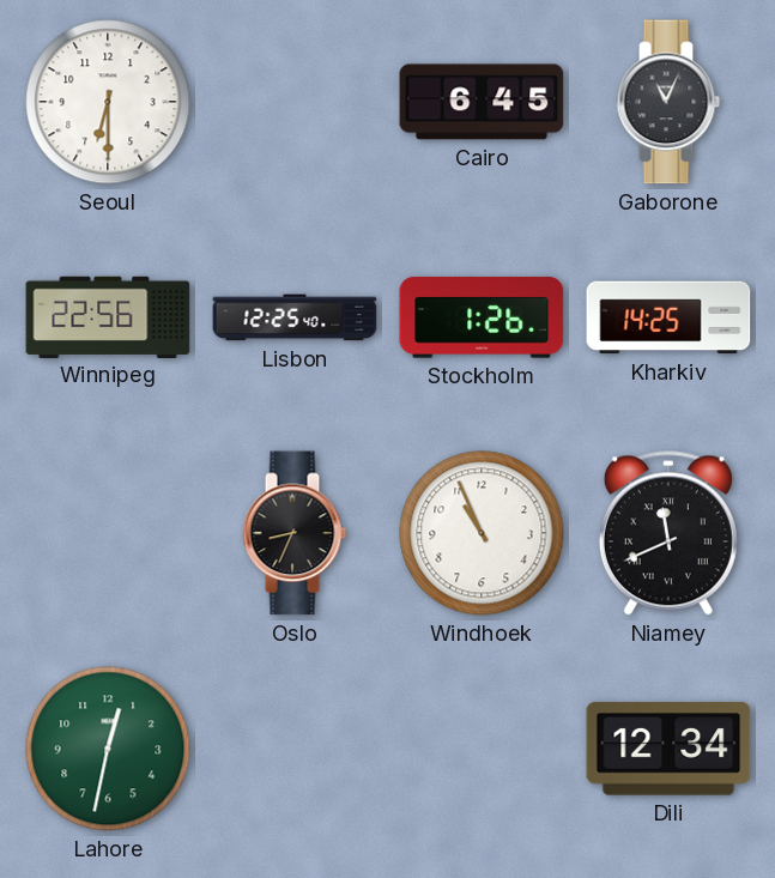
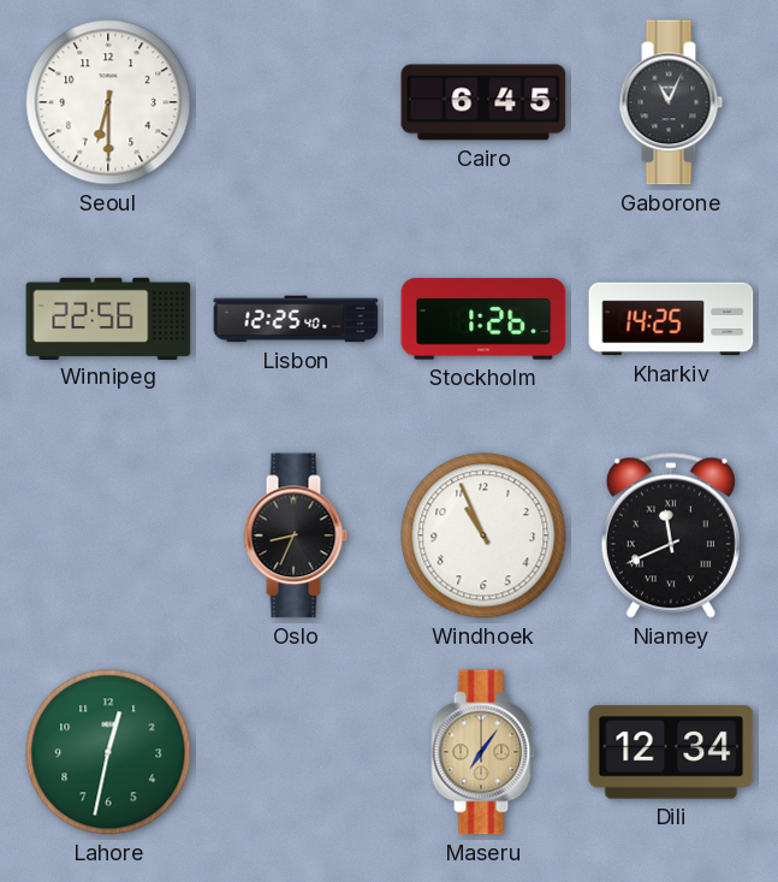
Maseru: none -> 7:06 (483, 752)
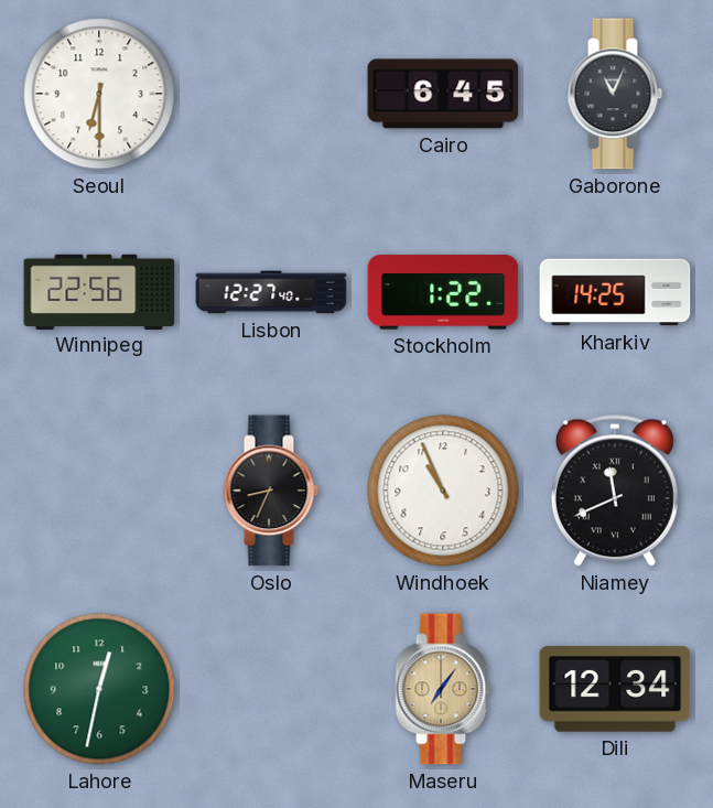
Lisbon: 12:25 -> 12:27 (271, 292)
Stockholm: 1:26 -> 1:22 (443, 292)
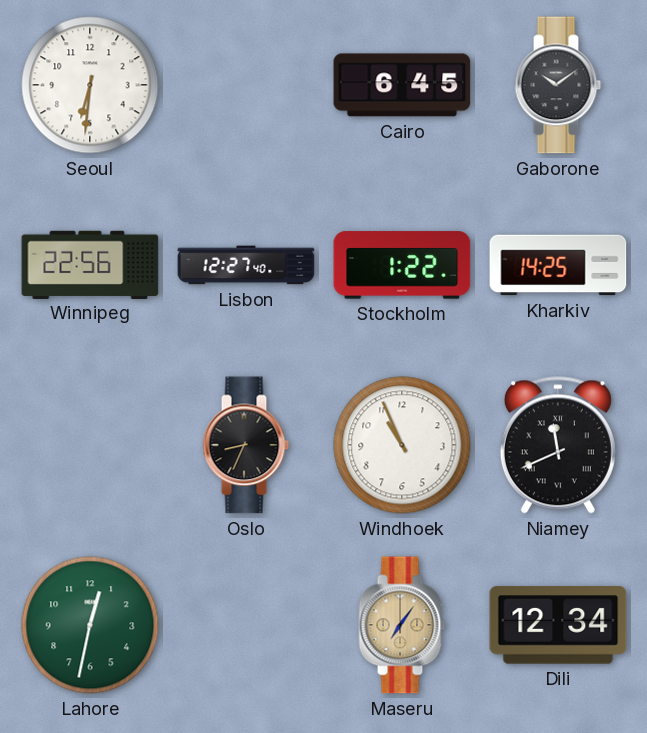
Seoul: 6:30 -> 6:31 (90, 85)
Gaborone: 11:04 -> 10:09 (558, 85)
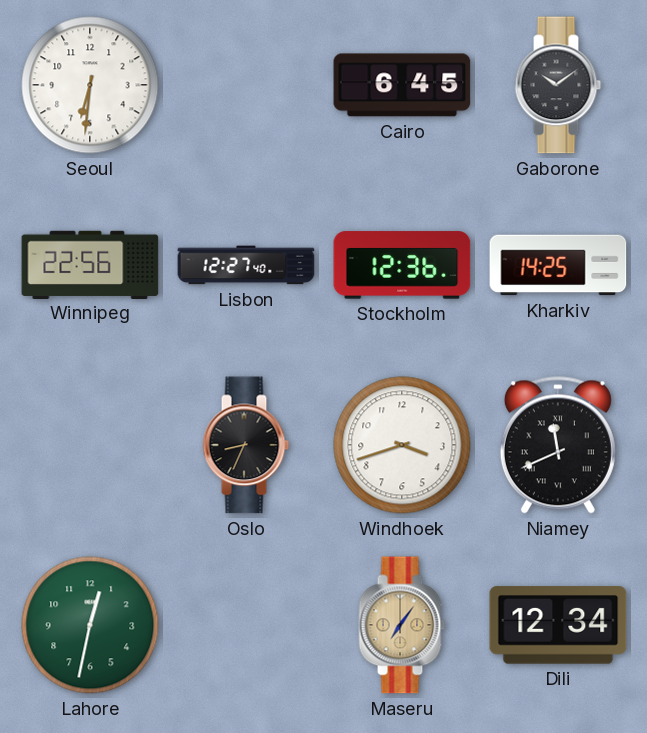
Stockholm: 1:22 -> 12:36 (402, 265)
Windhoek: 10:56 -> 3:42 (402, 445)
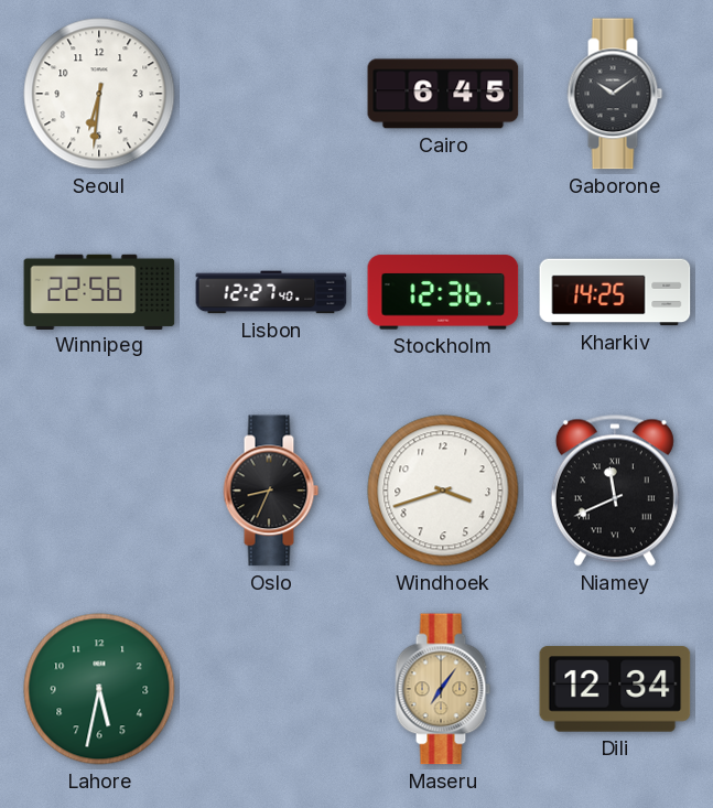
Lahore: 12:32 -> 5:32 (99, 689)
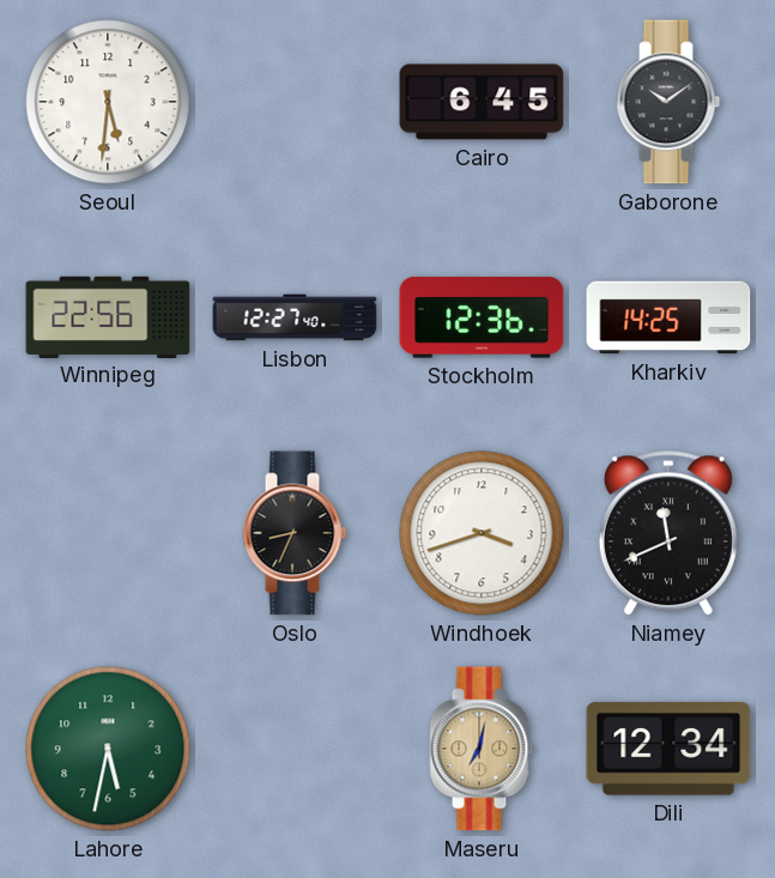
Seoul: 6:31 -> 5:31 (108, 102)
Maseru: 7:06 -> 7:02 (482, 749)
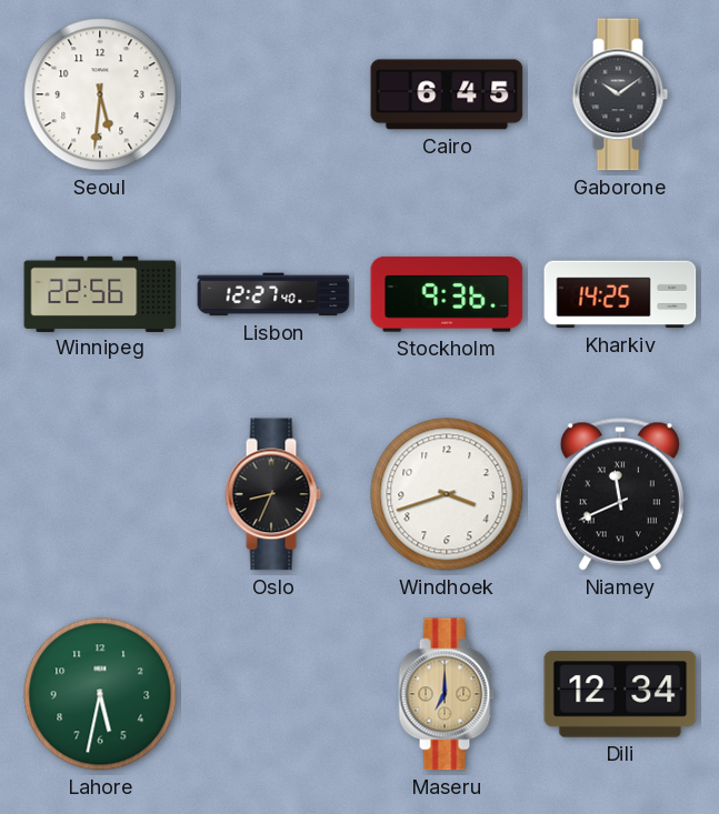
Stockholm: 12:36 -> 9:36 (447, 294)
Maseru: 7:02 -> 7:00 (447, 694)
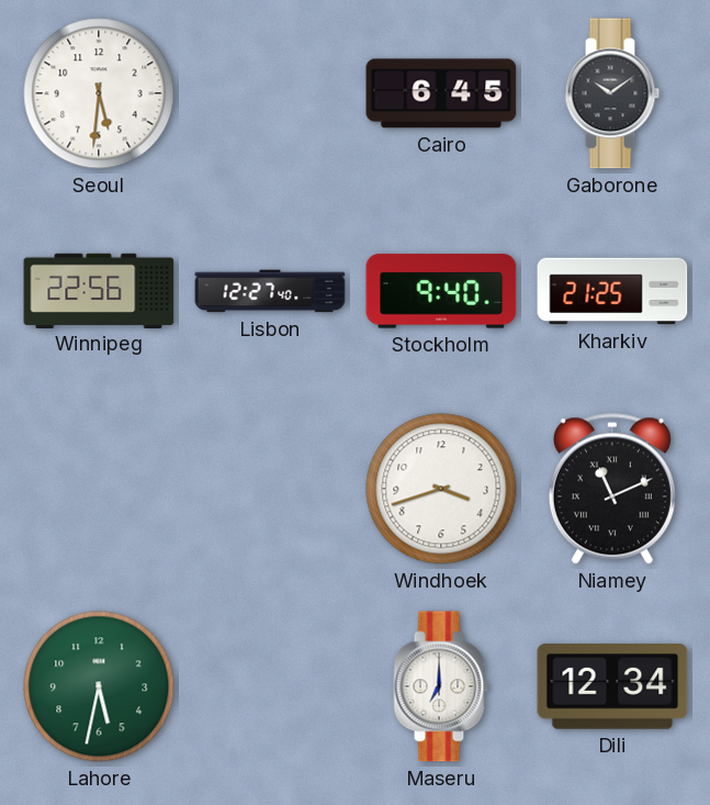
Stockholm: 9:36 -> 9:40 (441, 291)
Kharkiv: 14:25 -> 21:25 (612, 291)
Oslo: 8:34 -> none (273, 494)
Niamey: 11:41 -> 11:11 (612, 489)
Maseru dial: champagne -> white (441, 686)
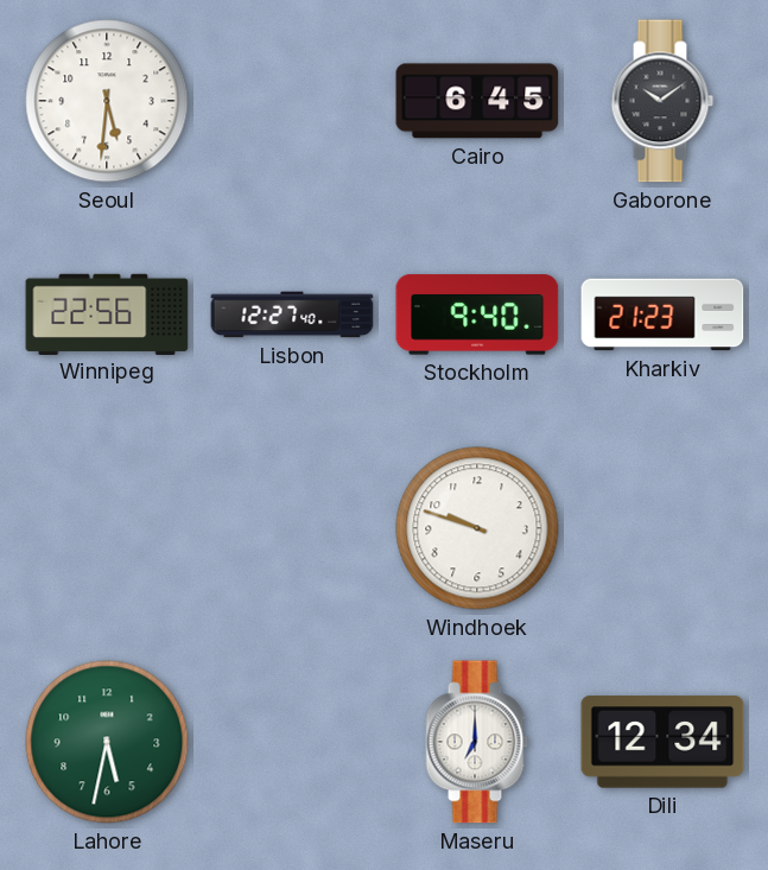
Kharkiv: 21:25 -> 21:23 (662, 315)
Windhoek: 3:42 -> 9:48 (477, 528)
Niamey: 11:11 -> none (612, 489)
